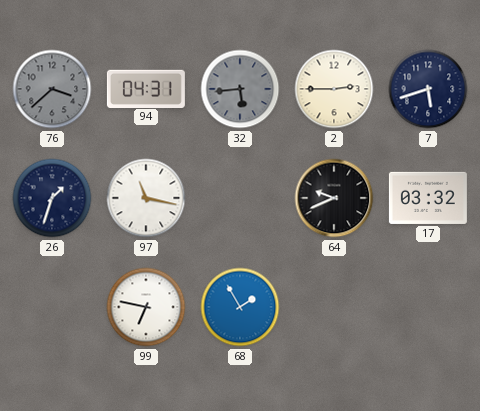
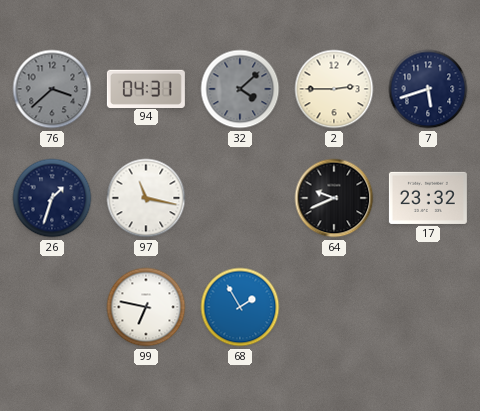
32: 5:44 -> 4:08 (240, 89)
17: 03:32 -> 23:32 (428, 198)
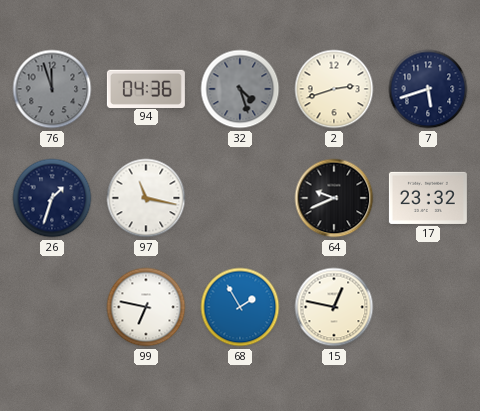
76: 3:38 -> 11:57 (52, 89)
94: 04:31 -> 04:36 (146, 88)
32: 4:08 -> 4:27 (240, 89)
2: 2:45 -> 2:42 (334, 89)
15: none -> 12:47 (334, 307)
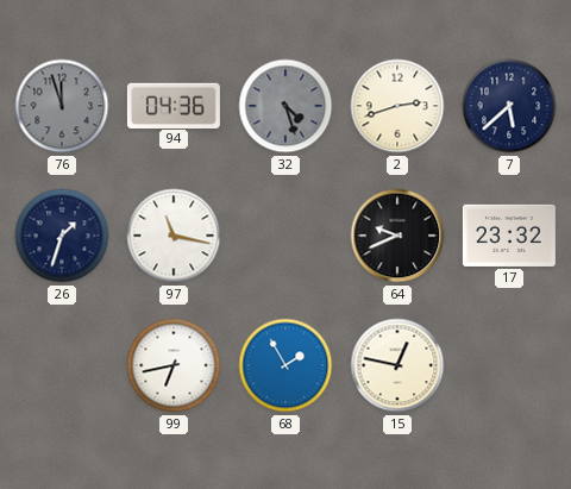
7: 5:42 -> 5:38 (509, 106)
99: 6:47 -> 6:43 (174, 365)
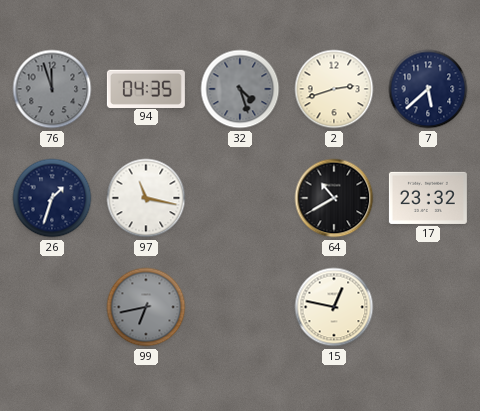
94: 04:36 -> 04:35 (146, 88)
64: 9:41 -> 10:40 (334, 198)
99 dial: white -> grey (146, 307)
68: 1:55 -> none (285, 365)
